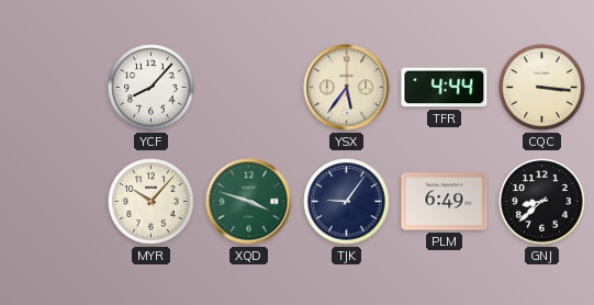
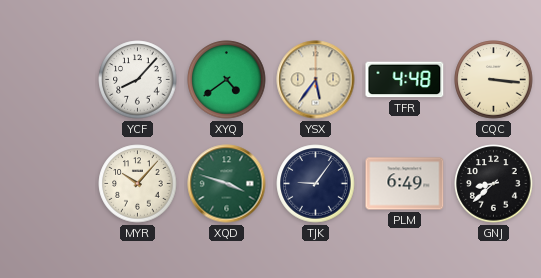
XYQ: none -> 4:39 (227, 80)
TFR: 4:44 -> 4:48 (405, 80)
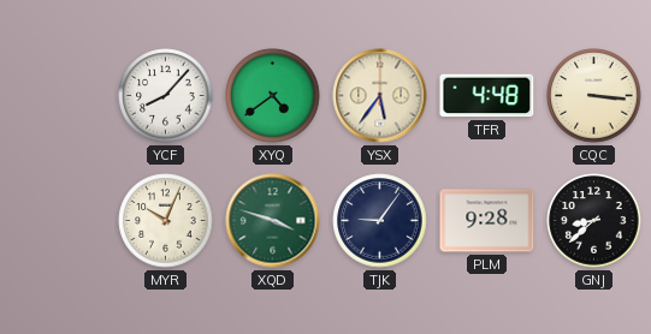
MYR: 10:07 -> 10:04 (166, 221)
PLM: 6:49 -> 9:28 (487, 221)
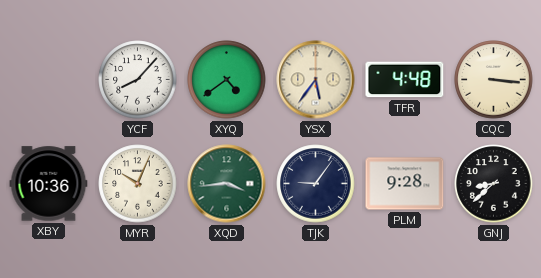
XBY: none -> 10:36 (49, 184)
XQD: 3:48 -> 3:44 (227, 184)
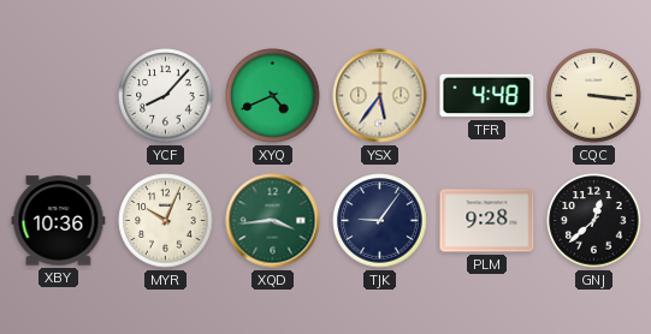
XYQ: 4:39 -> 4:41 (273, 96)
GNJ: 8:38 -> 12:38 (594, 221)
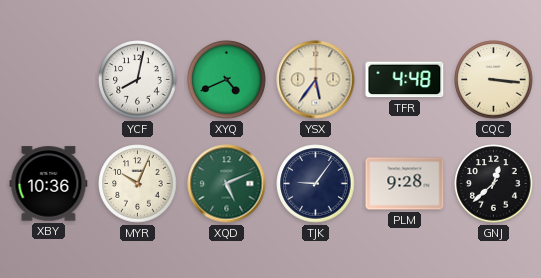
YCF: 8:07 -> 8:02 (138, 80)
XQD: 3:44 -> 5:11 (227, 184)
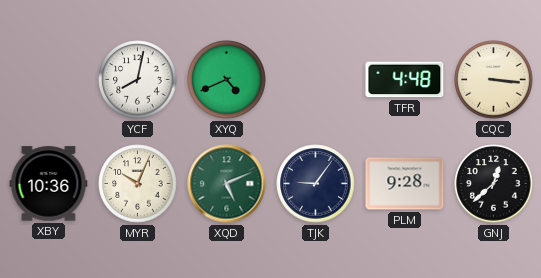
YSX: 5:36 -> none (316, 80)
